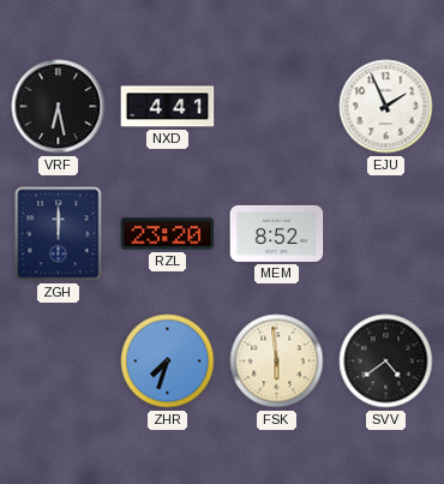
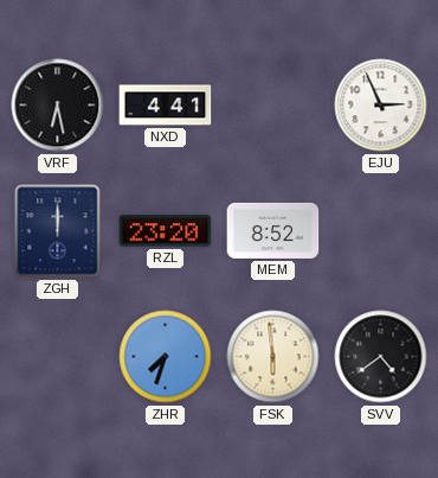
EJU: 1:56 -> 2:56 (381, 106)
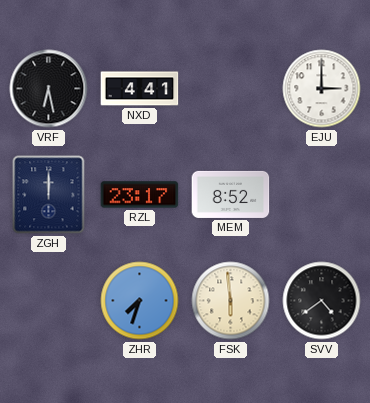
EJU: 2:56 -> 3:00 (322, 89)
RZL: 23:20 -> 23:17 (140, 195)
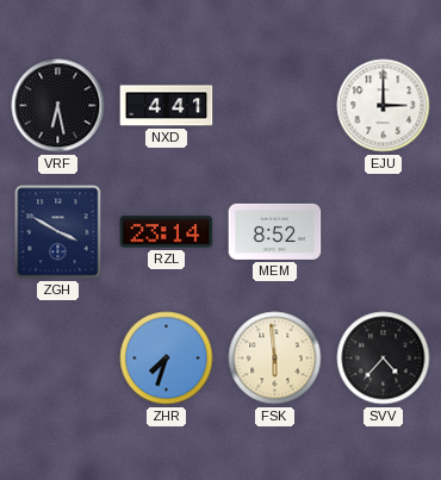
ZGH: 12:00 -> 3:50 (58, 232)
RZL: 23:17 -> 23:14 (167, 232)
SVV: 4:39 -> 4:37 (384, 359)
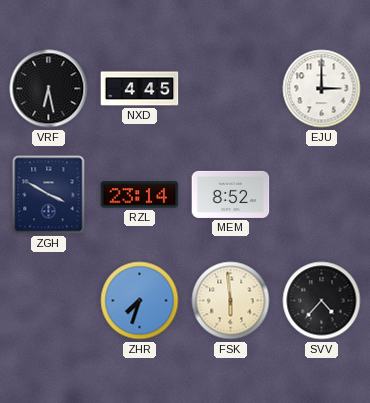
NXD: 4:41 -> 4:45 (140, 89)
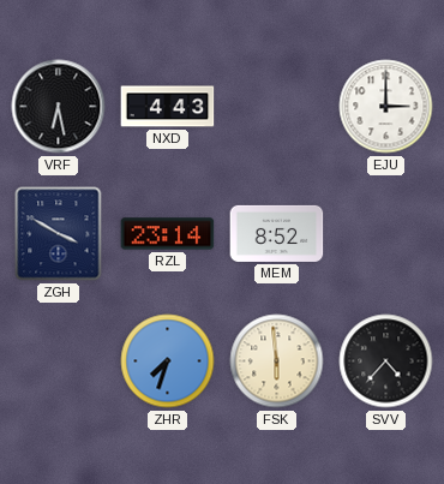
NXD: 4:45 -> 4:43 (168, 107)
